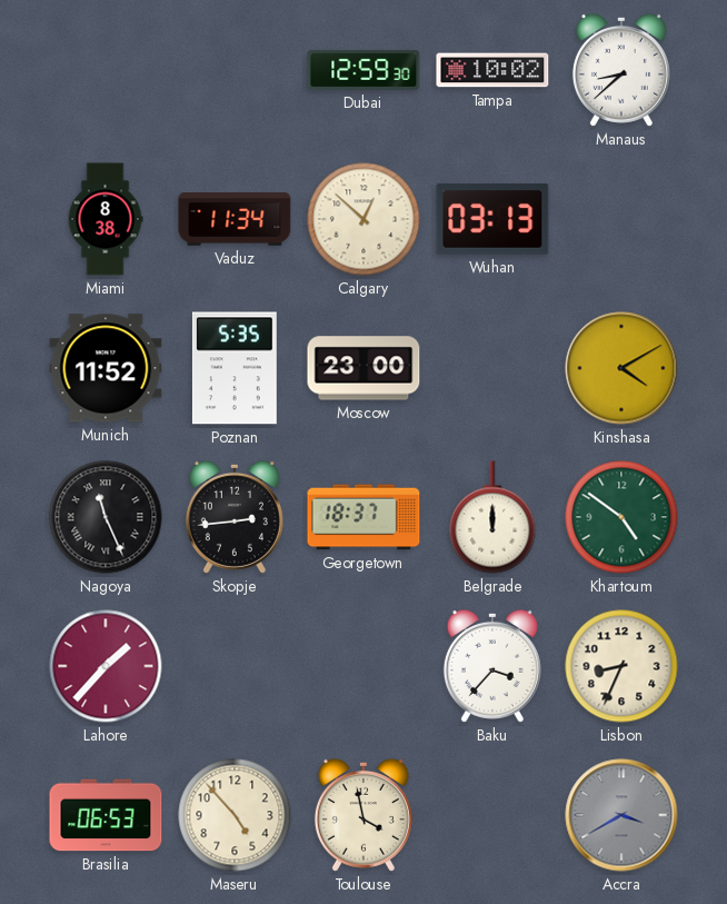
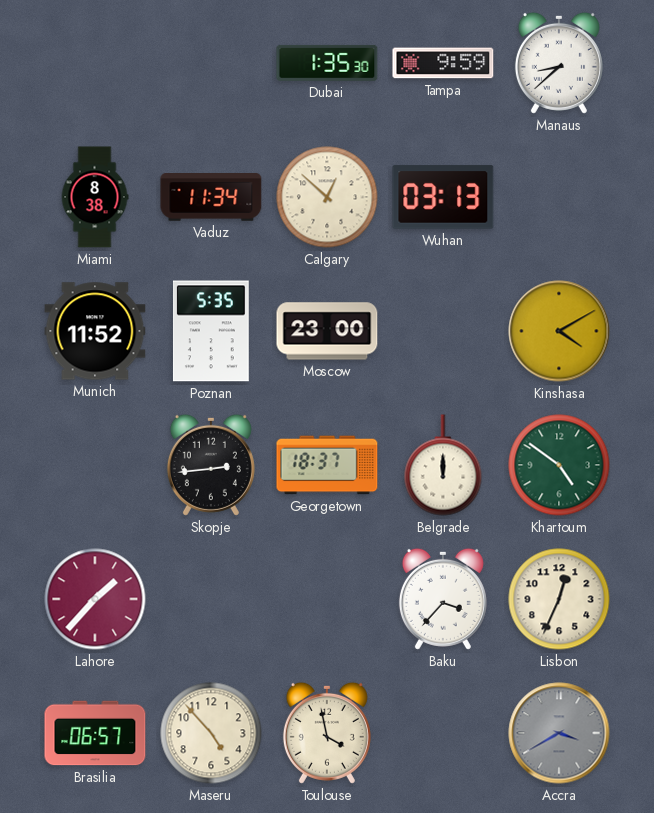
Dubai: 12:59 -> 1:35 (327, 63)
Tampa: 10:02 -> 9:59 (443, 63)
Nagoya: 11:26 -> none (106, 517)
Lisbon: 8:34 -> 12:34 (559, 599)
Brasilia: 06:53 -> 06:57 (95, 733)
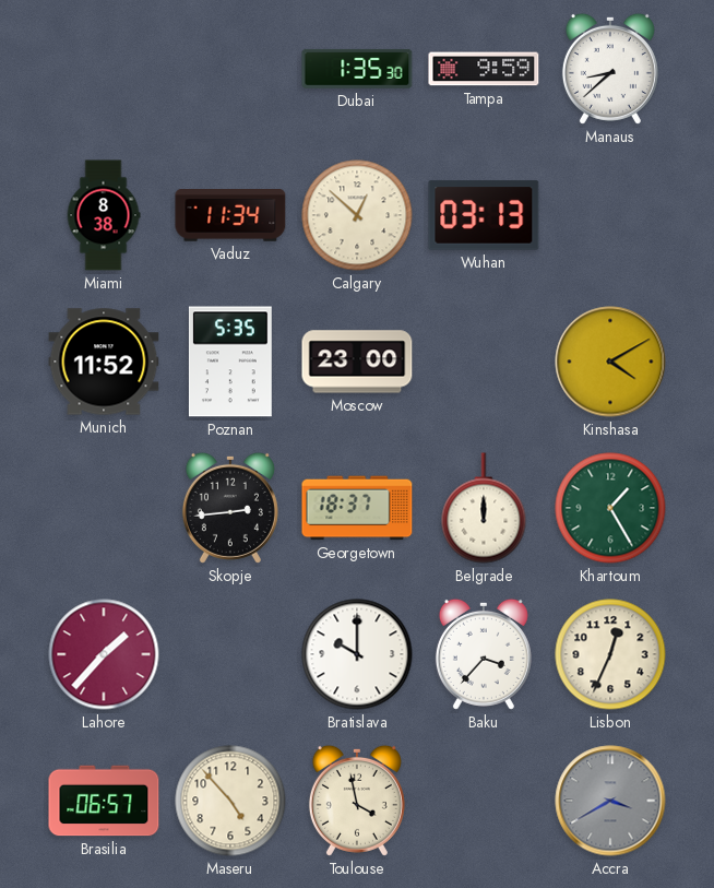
Khartoum: 4:51 -> 1:25 (610, 508)
Bratislava: none -> 10:00 (357, 654)
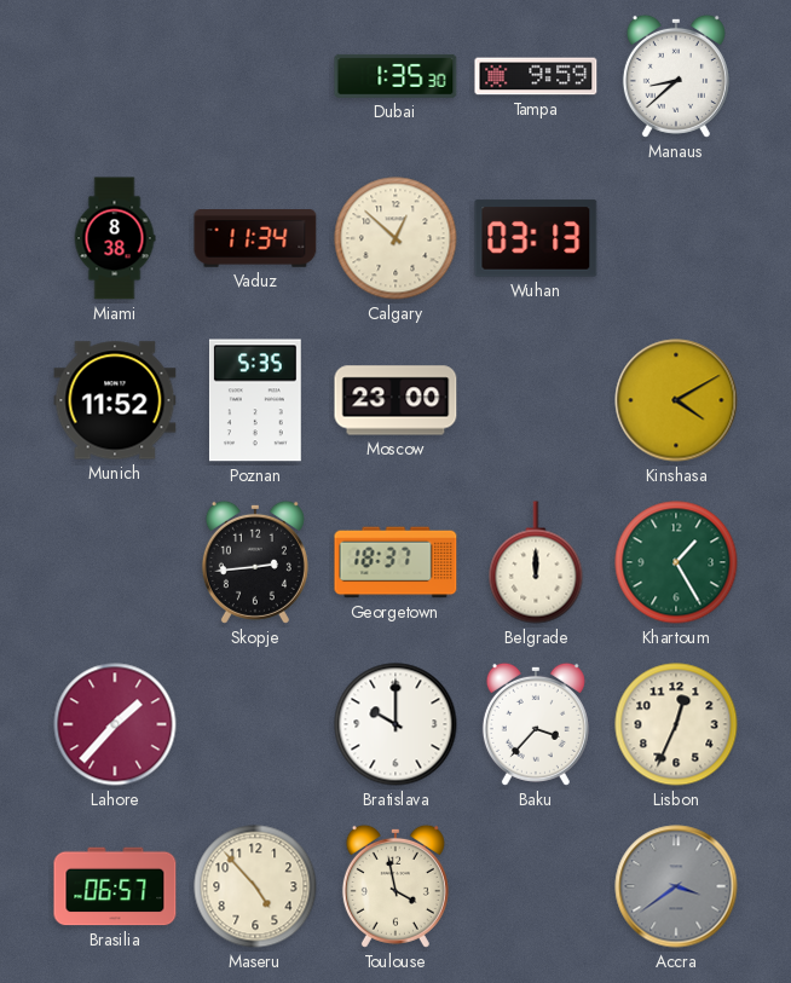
Accra: 3:40 -> 3:39 (676, 886)
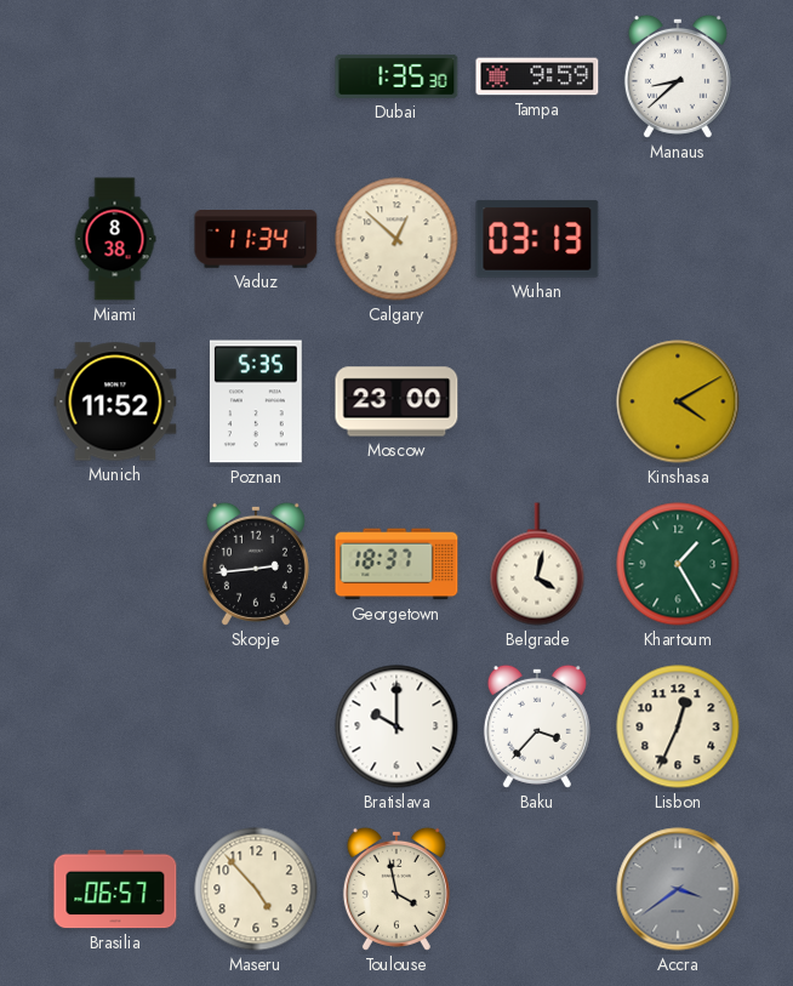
Belgrade: 12:00 -> 4:02 (537, 564)
Lahore: 1:37 -> none (115, 724)
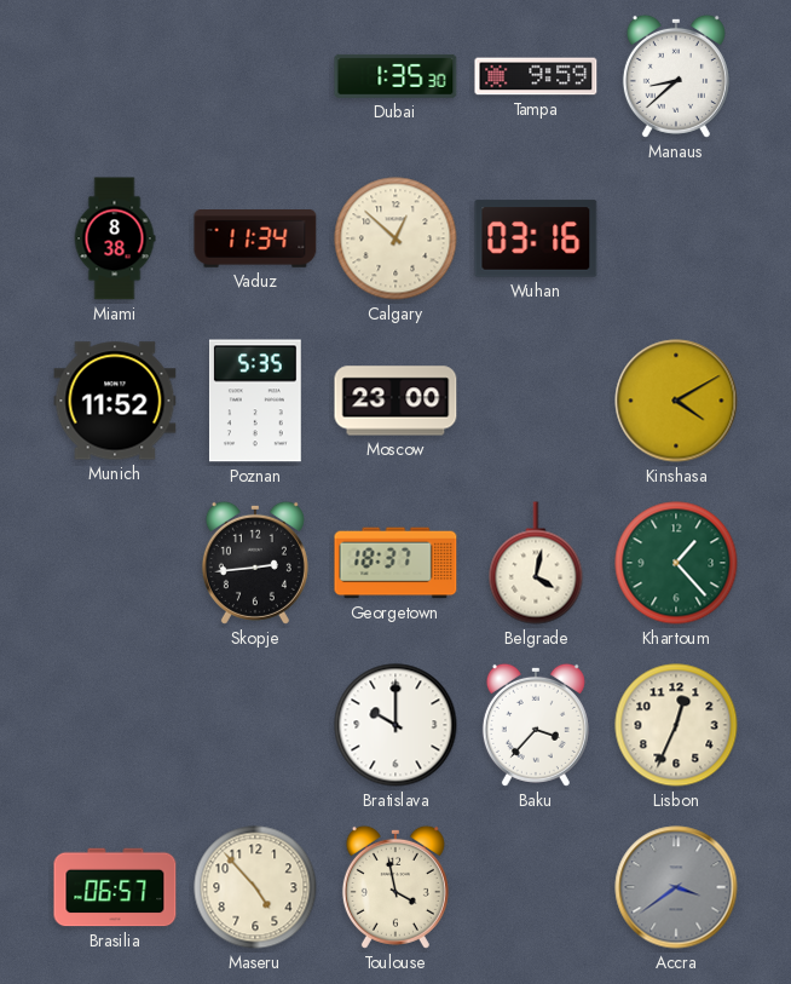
Wuhan: 03:13 -> 03:16 (536, 238)
Khartoum: 1:25 -> 1:23 (676, 563)
